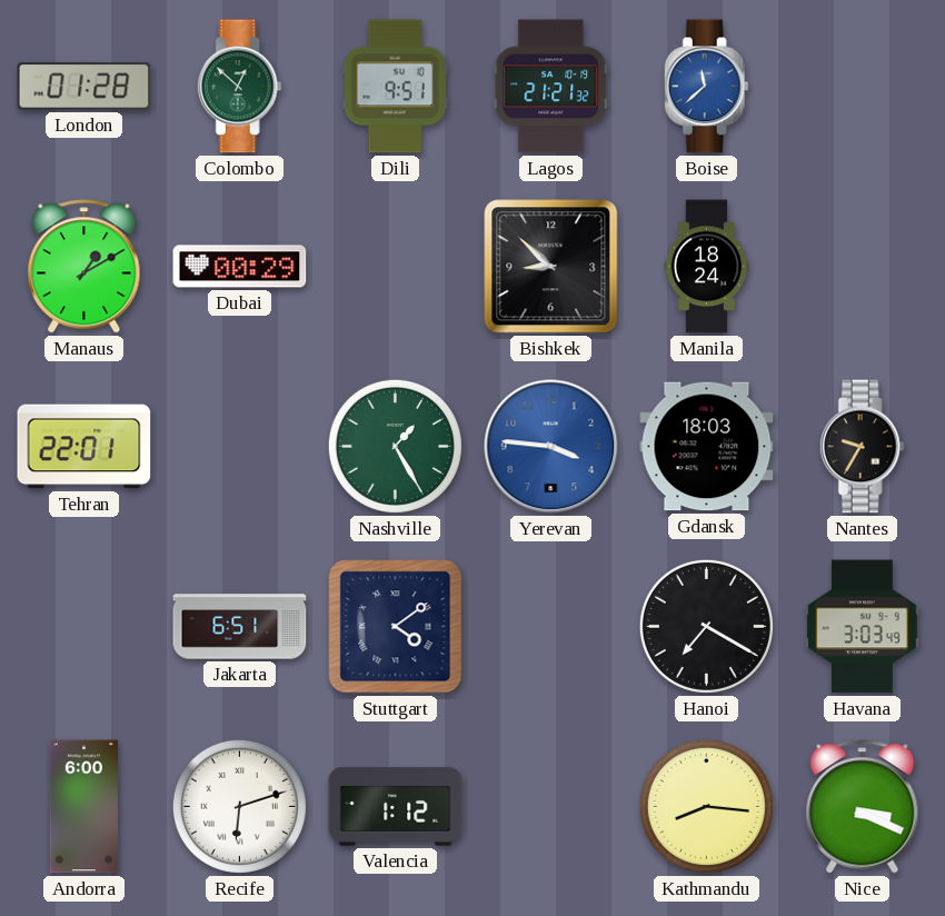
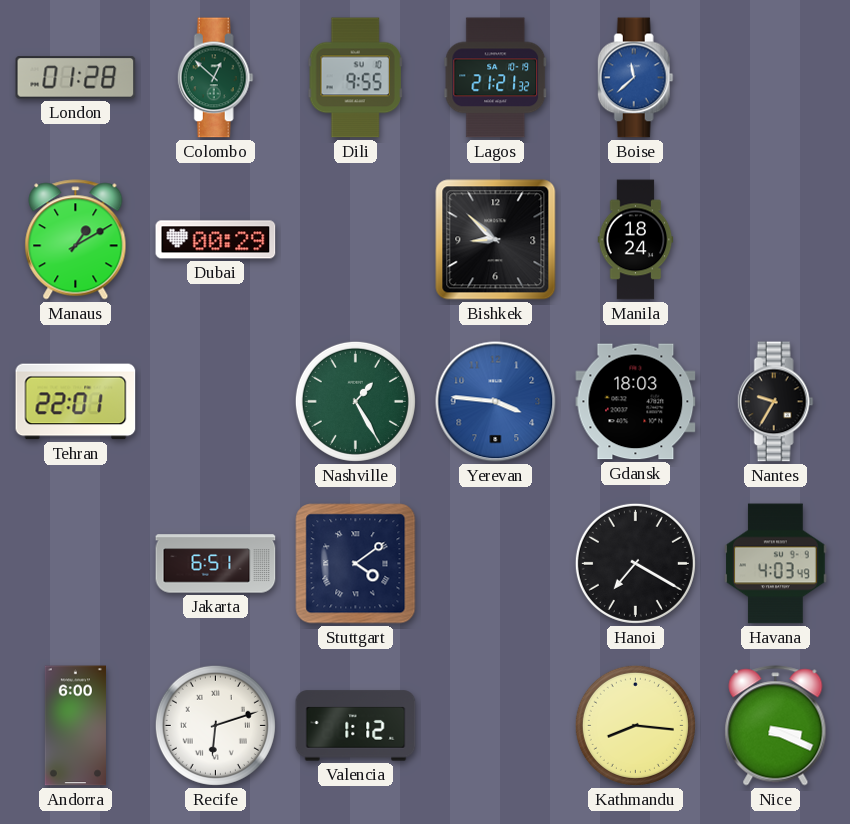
Dili: 9:51 -> 9:55 (355, 78)
Havana: 3:03 -> 4:03 (776, 564)
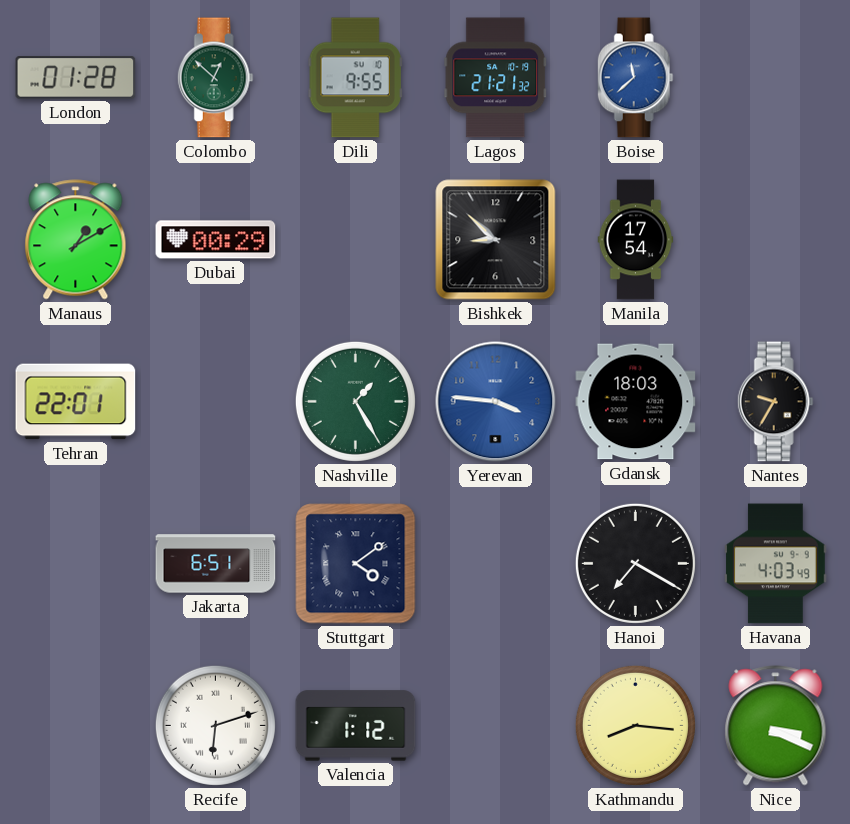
Manila: 18:24 -> 17:54 (636, 240)
Andorra: 6:00 -> none (75, 726)
